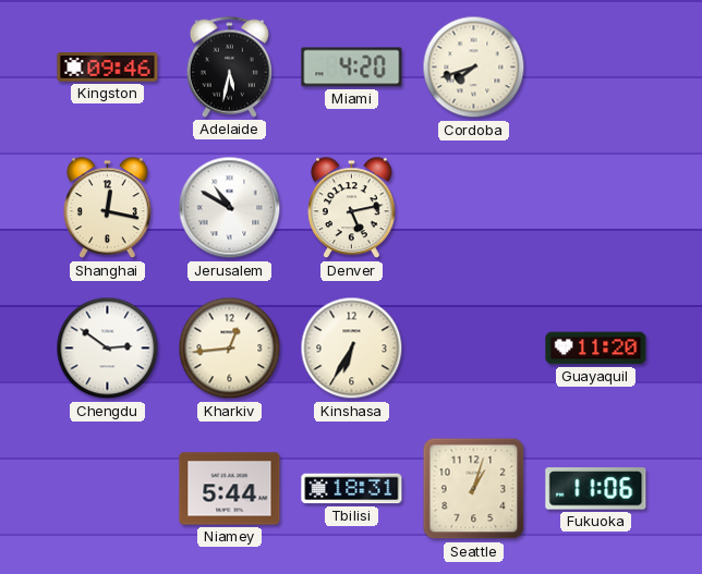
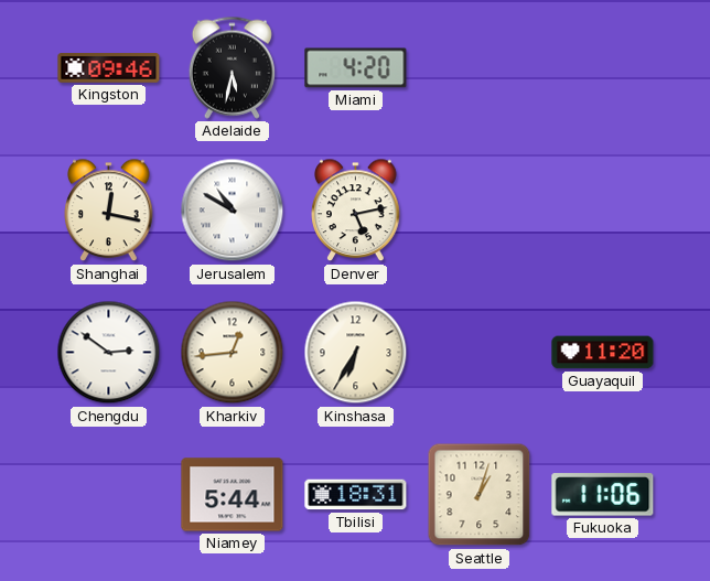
Cordoba: 7:42 -> none (474, 68)
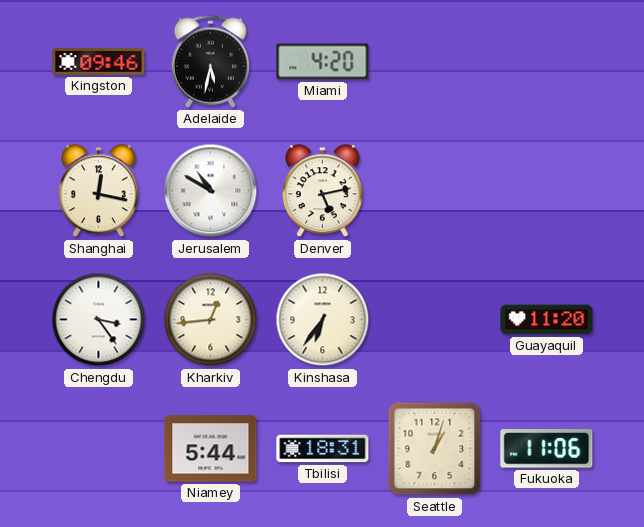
Chengdu: 2:51 -> 3:24 (99, 320)
Kinshasa: 6:35 -> 6:36 (323, 320)
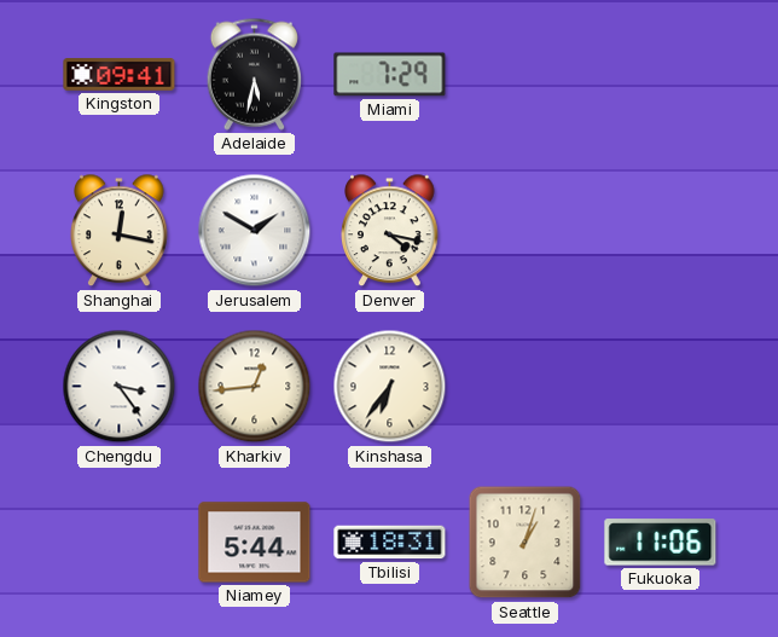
Kingston: 09:46 -> 09:41 (120, 75)
Miami: 4:20 -> 7:29 (390, 75)
Jerusalem: 10:50 -> 1:50 (255, 231)
Denver: 5:13 -> 4:17 (390, 231)
Guayaquil: 11:20 -> none (547, 320)
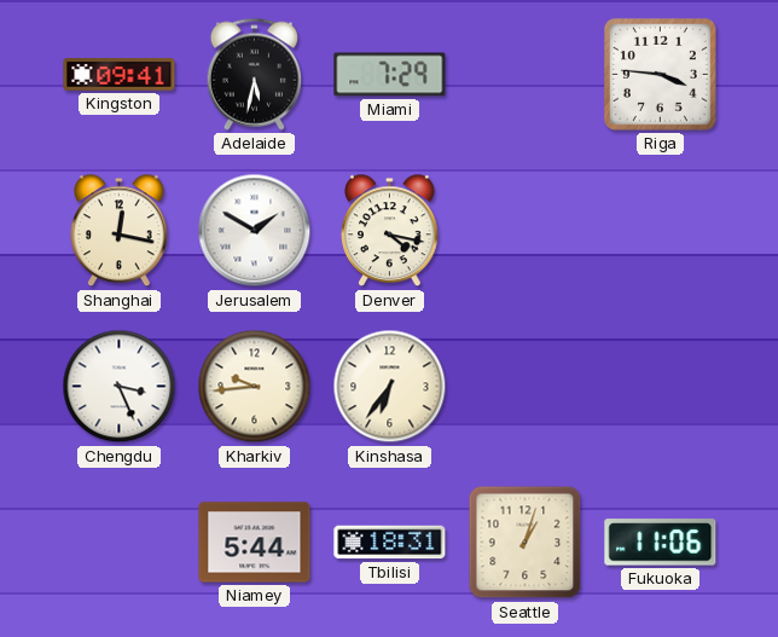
Riga: none -> 3:46 (660, 74)
Chengdu: 3:24 -> 3:26 (120, 387)
Kharkiv: 12:44 -> 9:44 (255, 387)
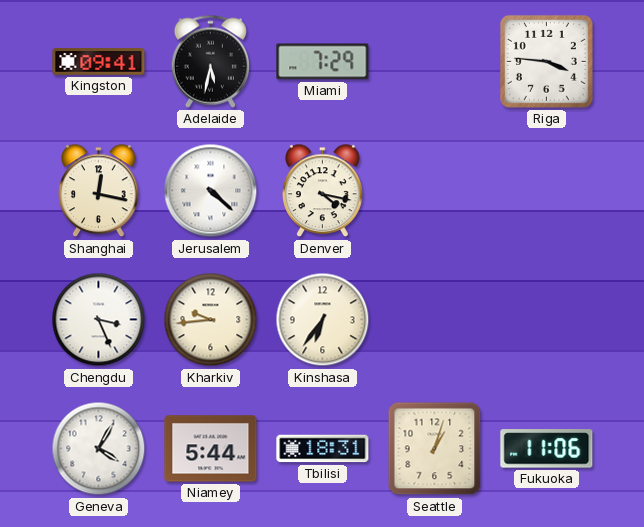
Jerusalem: 1:50 -> 4:22 (211, 191)
Geneva: none -> 4:05 (99, 449)
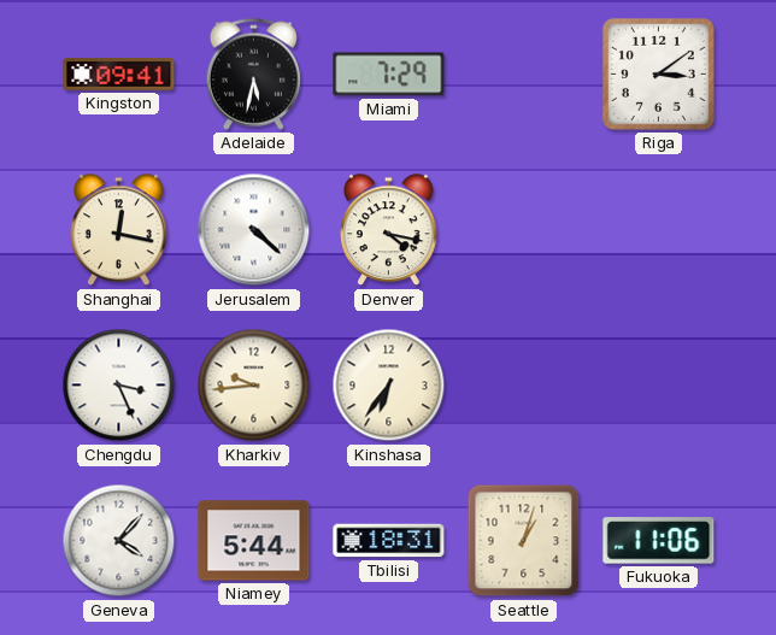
Riga: 3:46 -> 3:09 (658, 74)
Geneva: 4:05 -> 4:07 (119, 541)
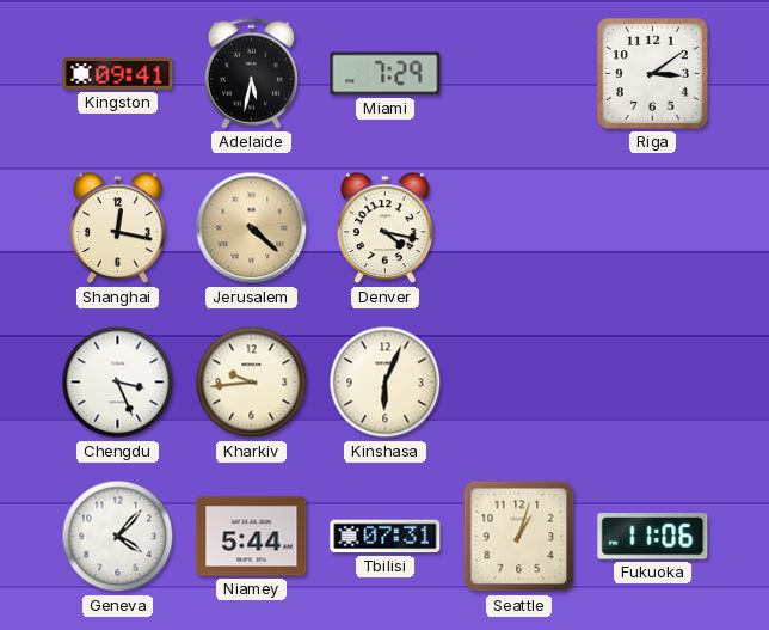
Jerusalem dial: white -> champagne (252, 228)
Kinshasa: 6:36 -> 6:04 (386, 383)
Tbilisi: 18:31 -> 07:31 (386, 537)
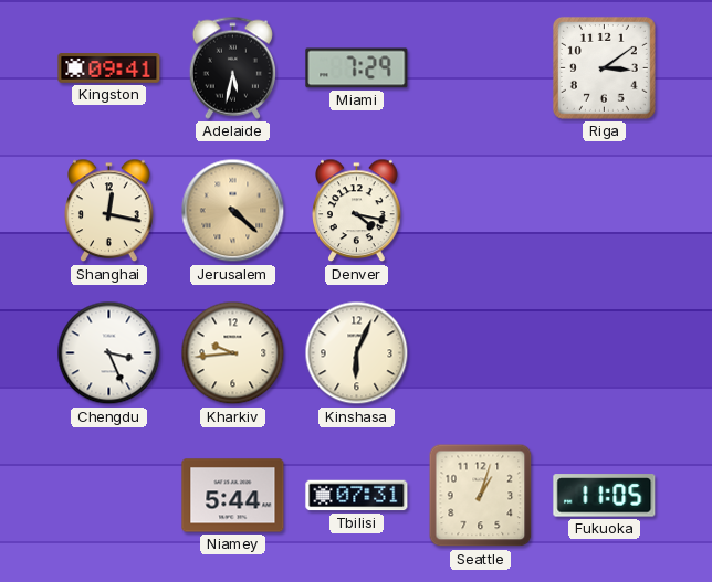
Geneva: 4:07 -> none (118, 537)
Fukuoka: 11:06 -> 11:05 (605, 496)
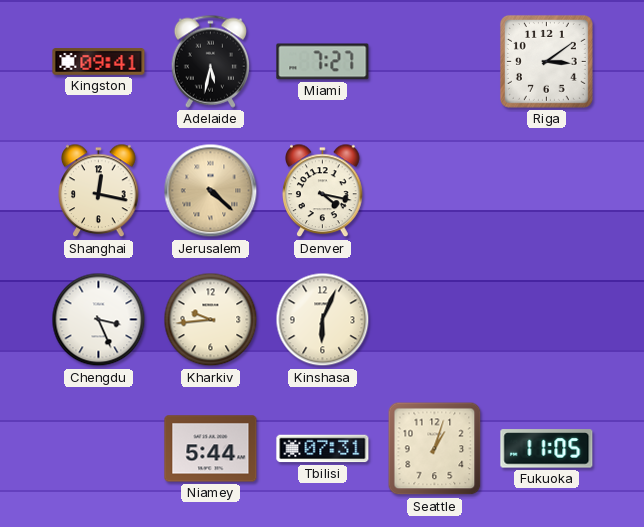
Miami: 7:29 -> 7:27 (323, 62)
